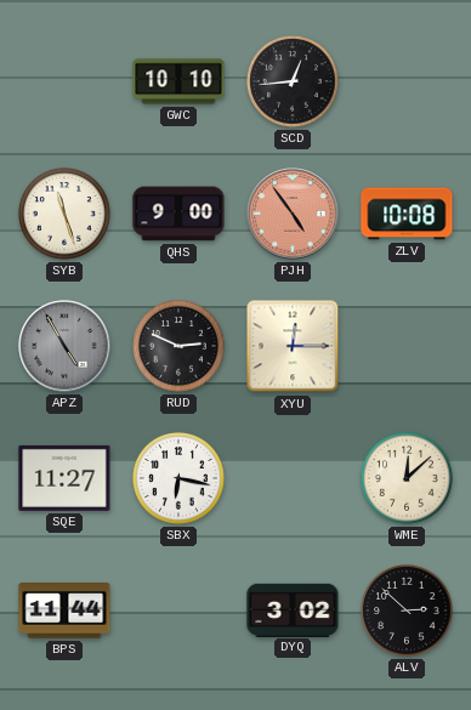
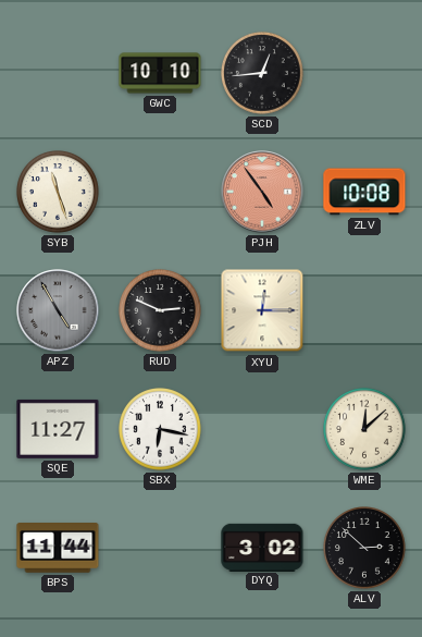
QHS: 9:00 -> none (178, 214)
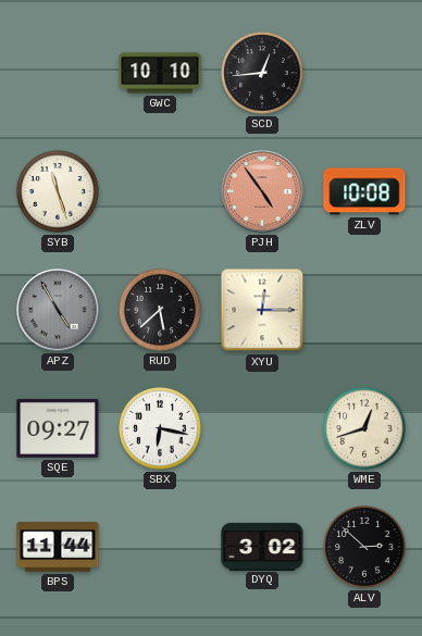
RUD: 2:49 -> 5:38 (161, 311)
SQE: 11:27 -> 09:27 (58, 428)
WME: 12:08 -> 12:42 (365, 429)
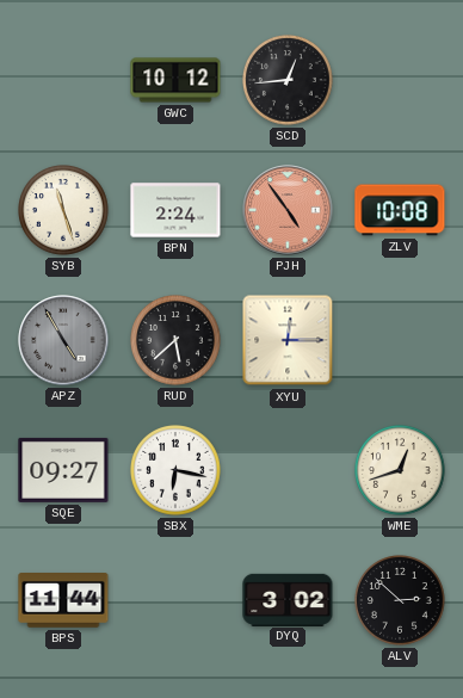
GWC: 10:10 -> 10:12 (175, 80)
BPN: none -> 2:24 (175, 210)
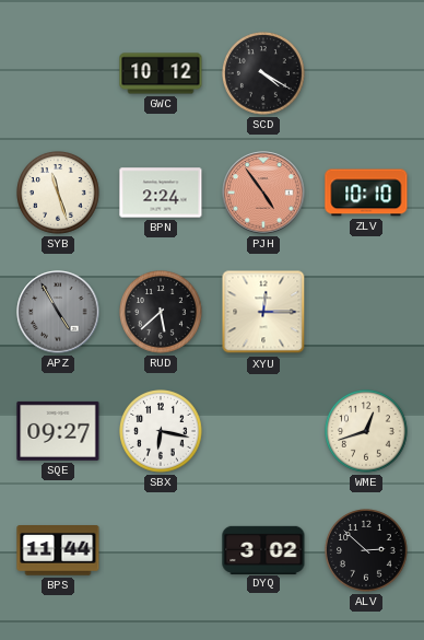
SCD: 12:44 -> 4:20 (264, 74)
ZLV: 10:08 -> 10:10 (366, 193)
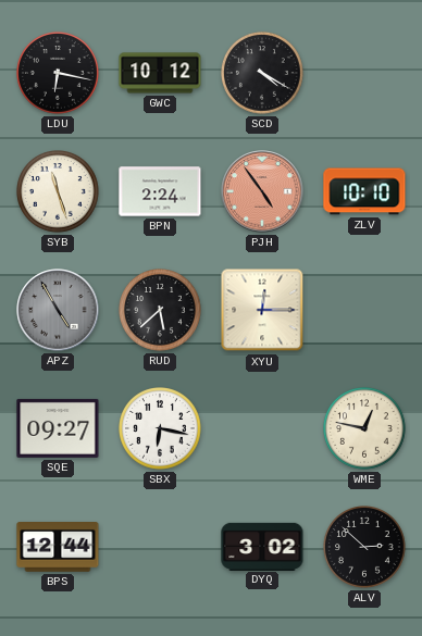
LDU: none -> 6:17 (59, 74)
WME: 12:42 -> 12:47 (365, 429)
BPS: 11:44 -> 12:44 (58, 548)
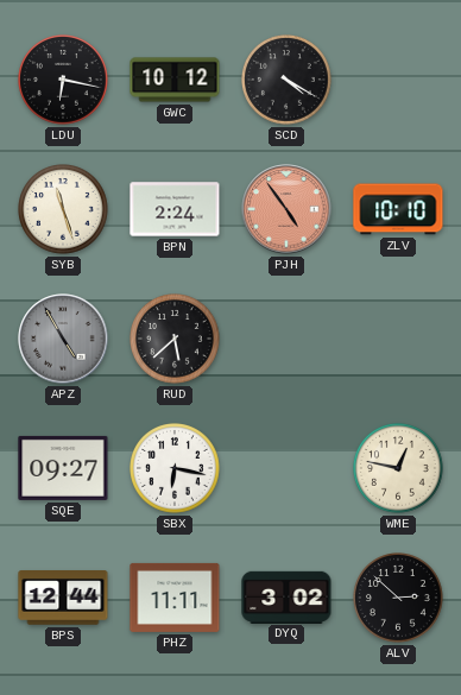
XYU: 12:15 -> none (262, 310)
PHZ: none -> 11:11 (175, 598)
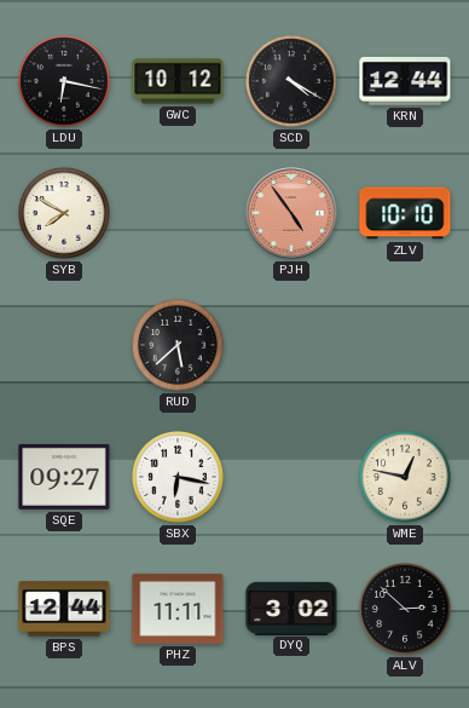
KRN: none -> 12:44 (405, 82)
SYB: 11:27 -> 7:50 (65, 214)
BPN: 2:24 -> none (175, 209)
APZ: 4:55 -> none (63, 339)
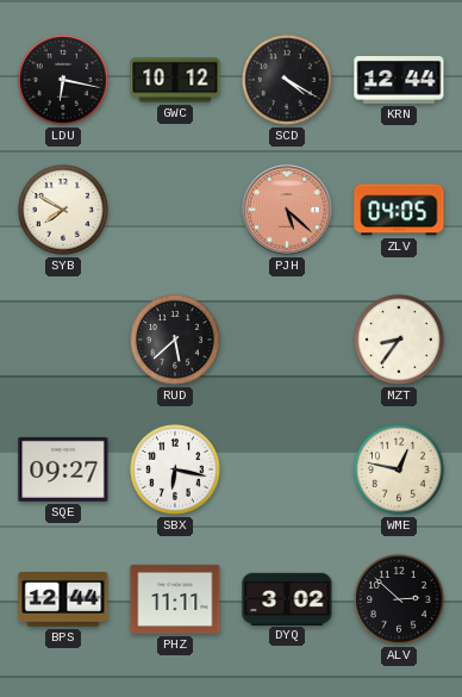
PJH: 4:54 -> 5:22 (287, 210)
ZLV: 10:10 -> 04:05 (399, 210)
MZT: none -> 8:36 (400, 341)
